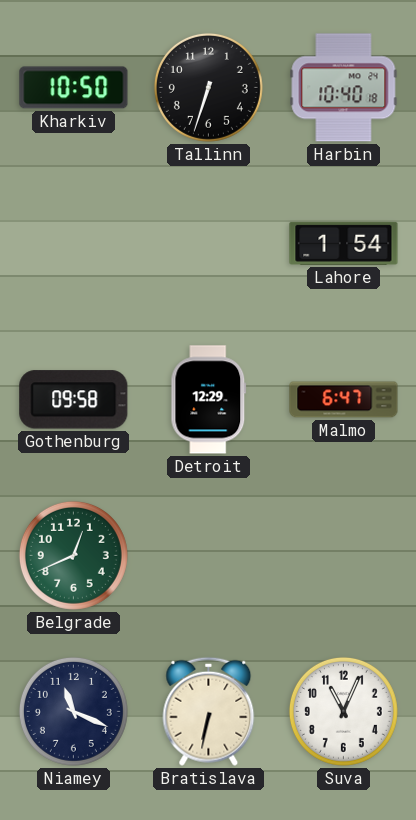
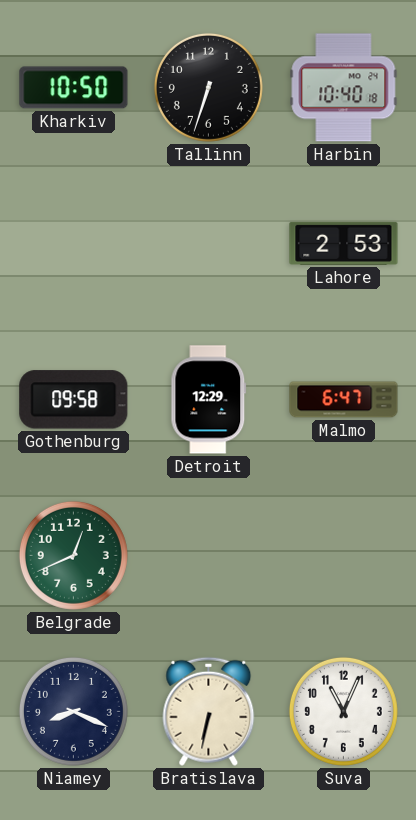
Lahore: 1:54 -> 2:53 (344, 243)
Niamey: 11:19 -> 8:19 (73, 711)
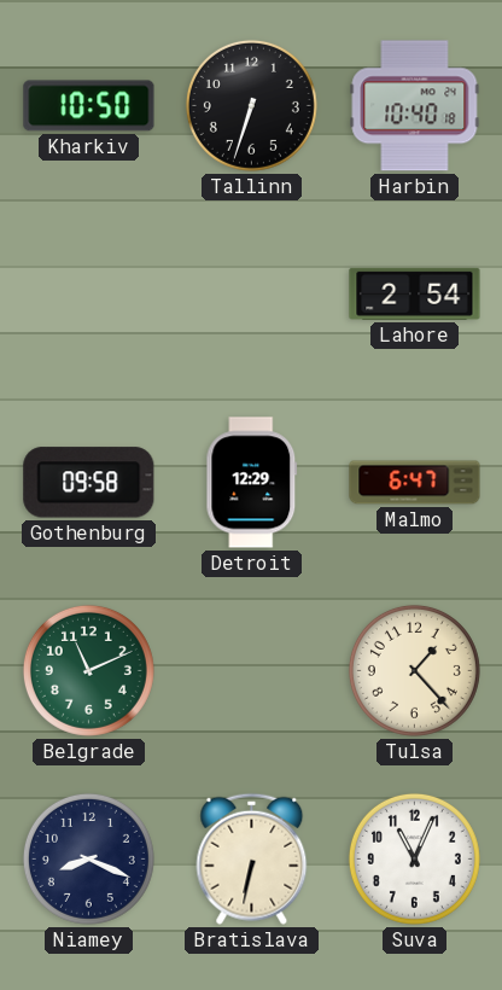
Lahore: 2:53 -> 2:54 (415, 293)
Belgrade: 12:41 -> 11:11 (88, 670)
Tulsa: none -> 1:23 (414, 670)
